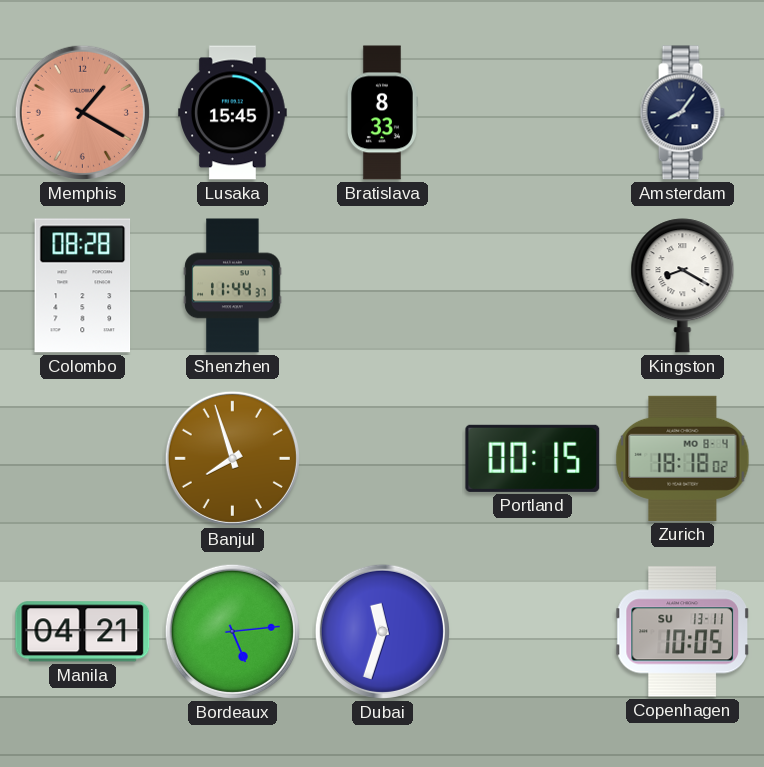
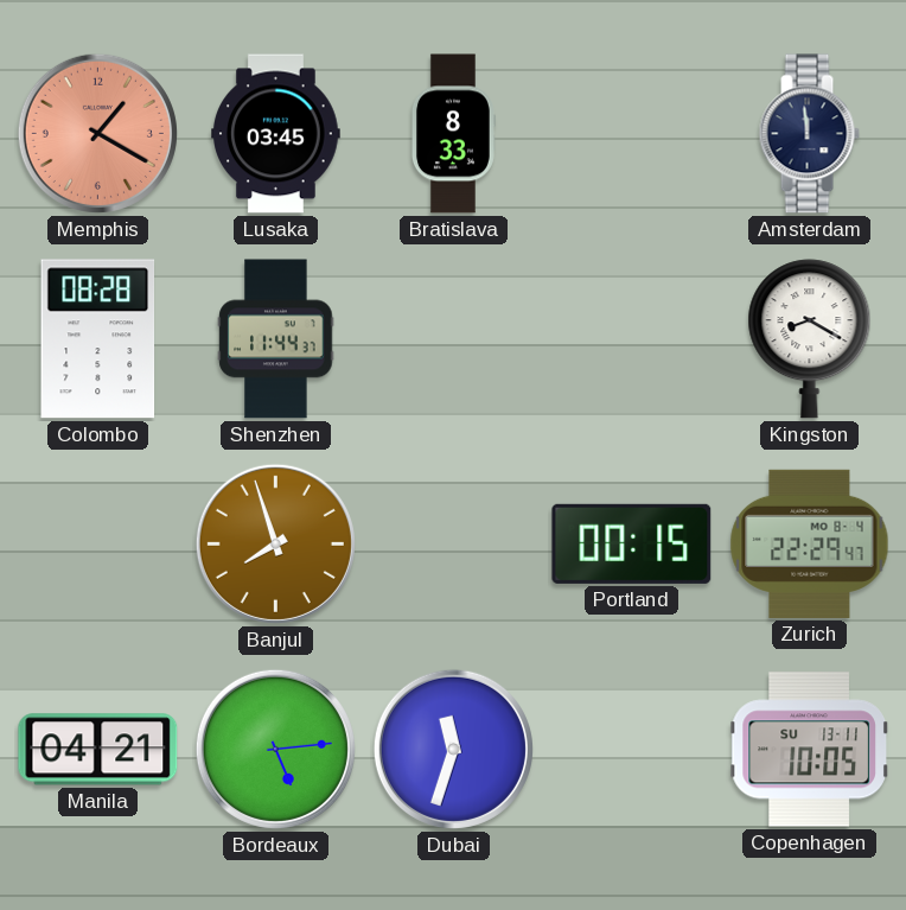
Lusaka: 15:45 -> 03:45 (276, 134)
Amsterdam: 8:06 -> 11:59 (809, 134)
Zurich: 18:18 -> 22:29 (810, 543)
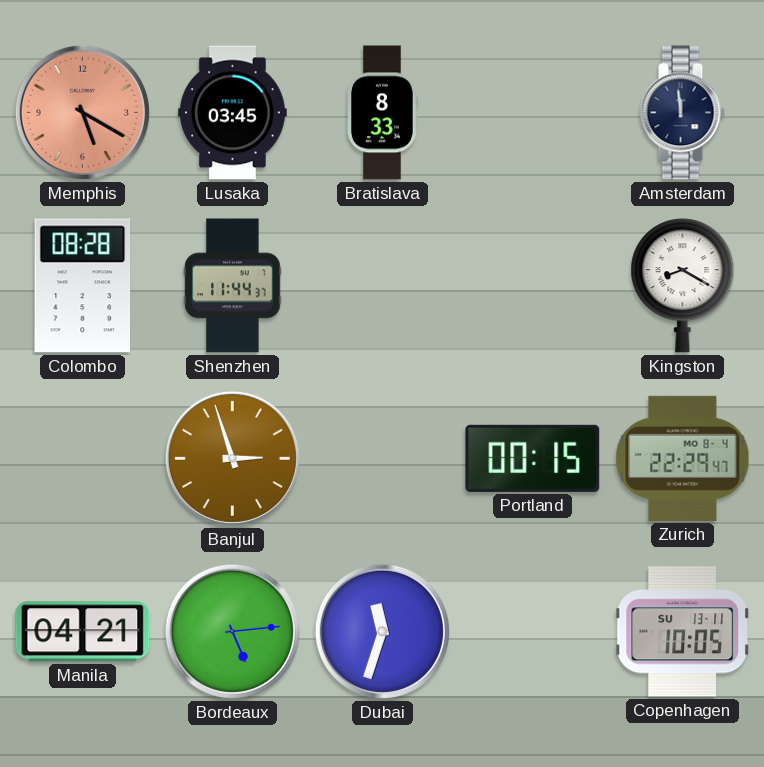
Memphis: 1:20 -> 5:20 (82, 112)
Banjul: 7:57 -> 2:57 (232, 458)
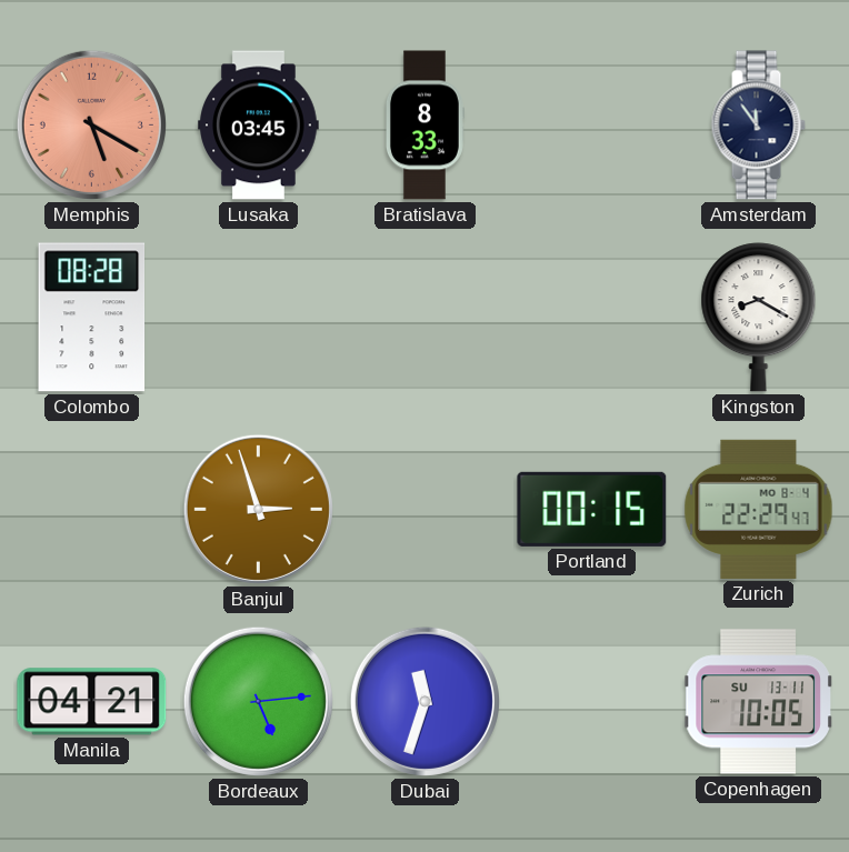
Amsterdam: 11:59 -> 11:54 (758, 126)
Shenzhen: 11:44 -> none (233, 286)
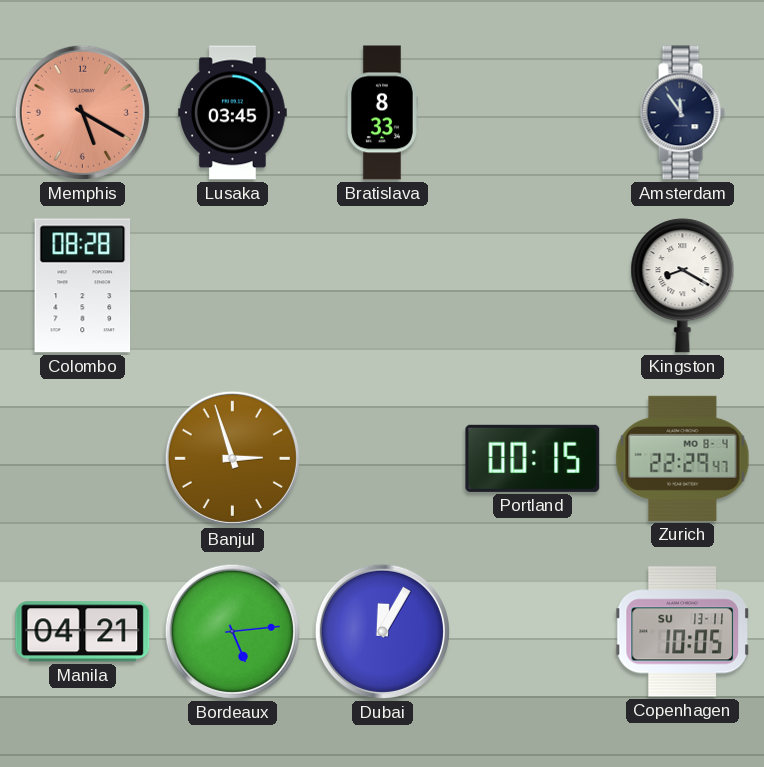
Dubai: 11:33 -> 12:05 (382, 631)
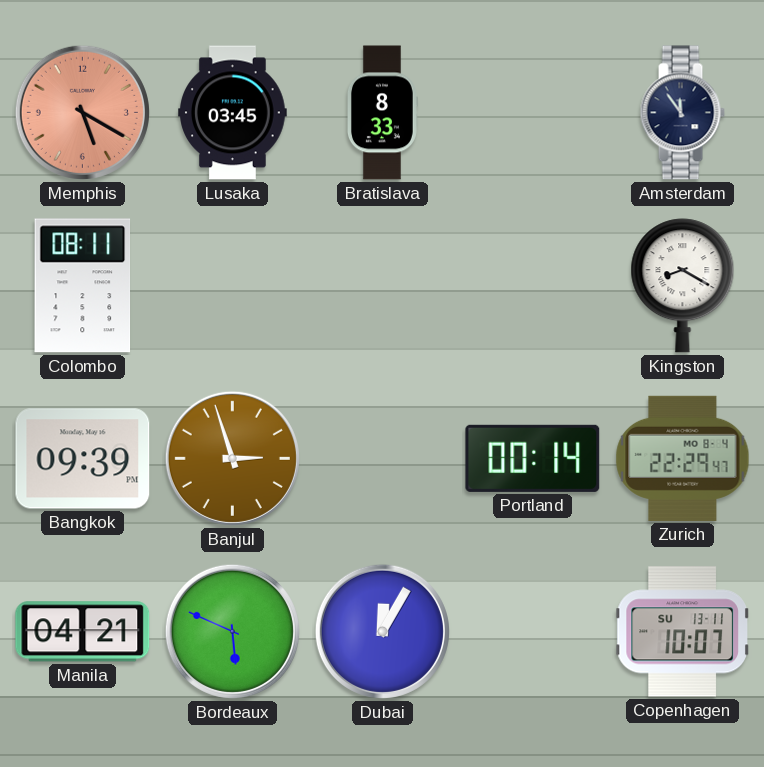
Colombo: 08:28 -> 08:11 (83, 286)
Bangkok: none -> 09:39 (83, 459)
Portland: 00:15 -> 00:14 (533, 458)
Bordeaux: 5:14 -> 5:49 (232, 631)
Copenhagen: 10:05 -> 10:07 (683, 632)
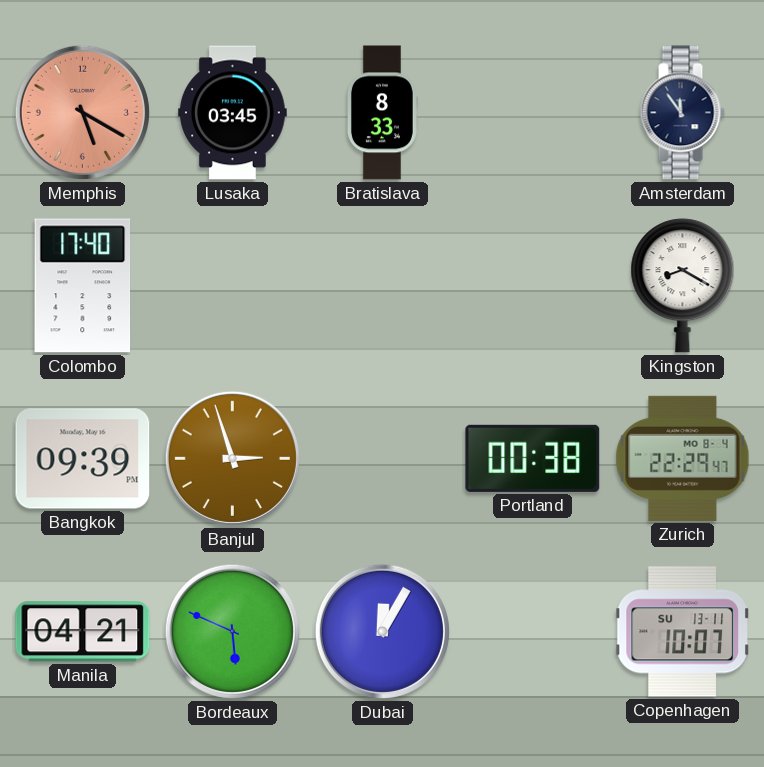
Colombo: 08:11 -> 17:40 (83, 286)
Portland: 00:14 -> 00:38 (533, 458)
